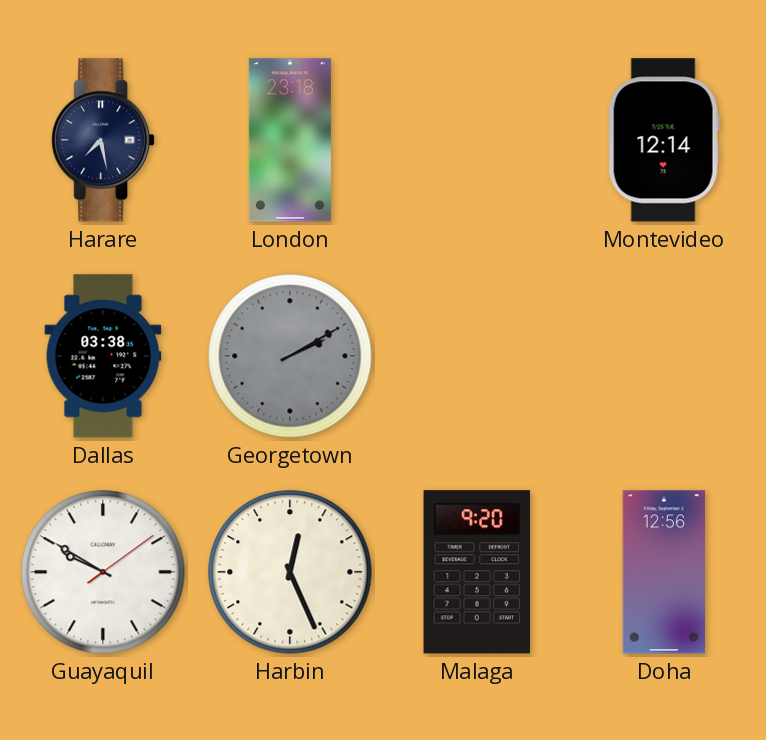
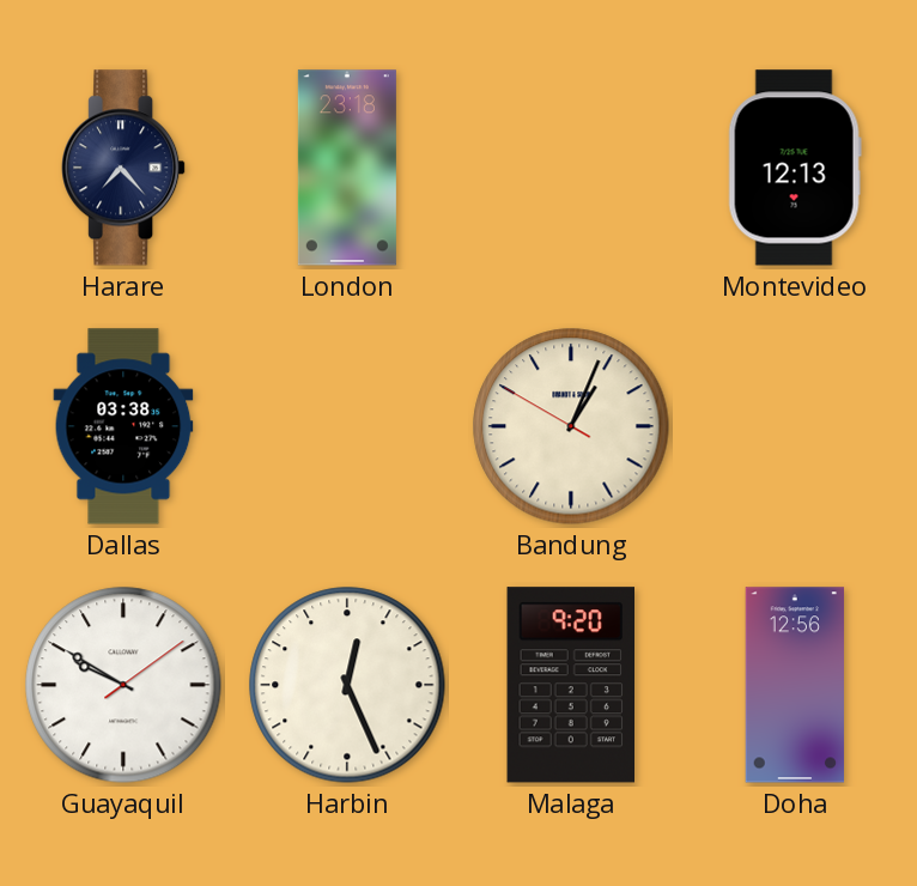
Harare: 7:28 -> 7:23 (123, 168)
Montevideo: 12:14 -> 12:13 (795, 168)
Georgetown: 2:10 -> none (290, 356)
Bandung: none -> 1:03 (571, 426)
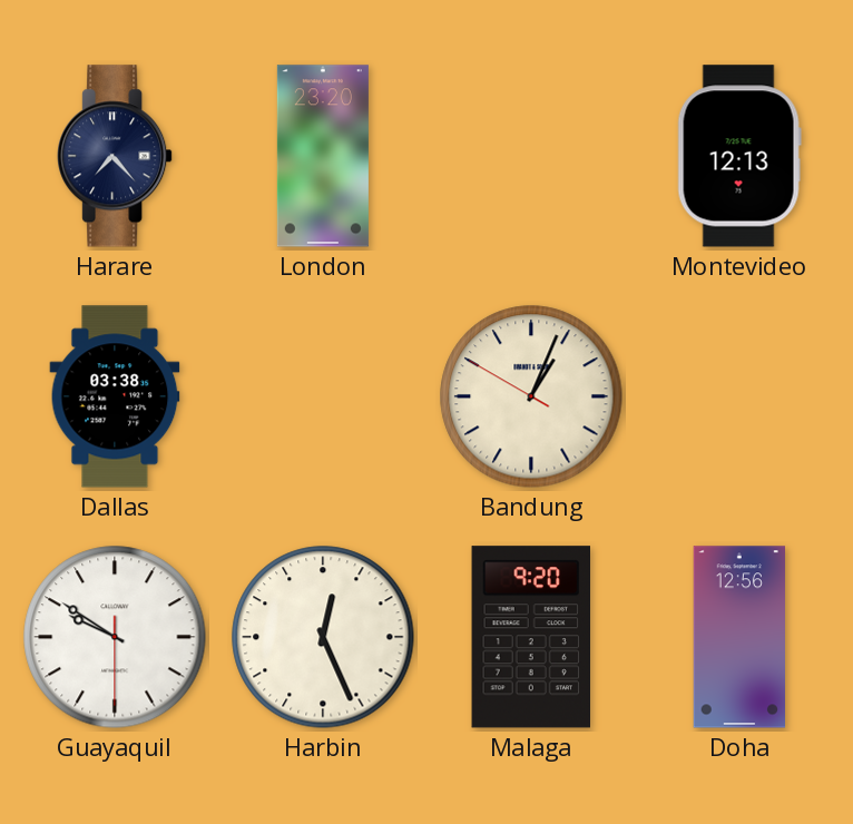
London: 23:18 -> 23:20 (323, 156)
Guayaquil: 9:50:09 -> 9:50:30 (115, 637)
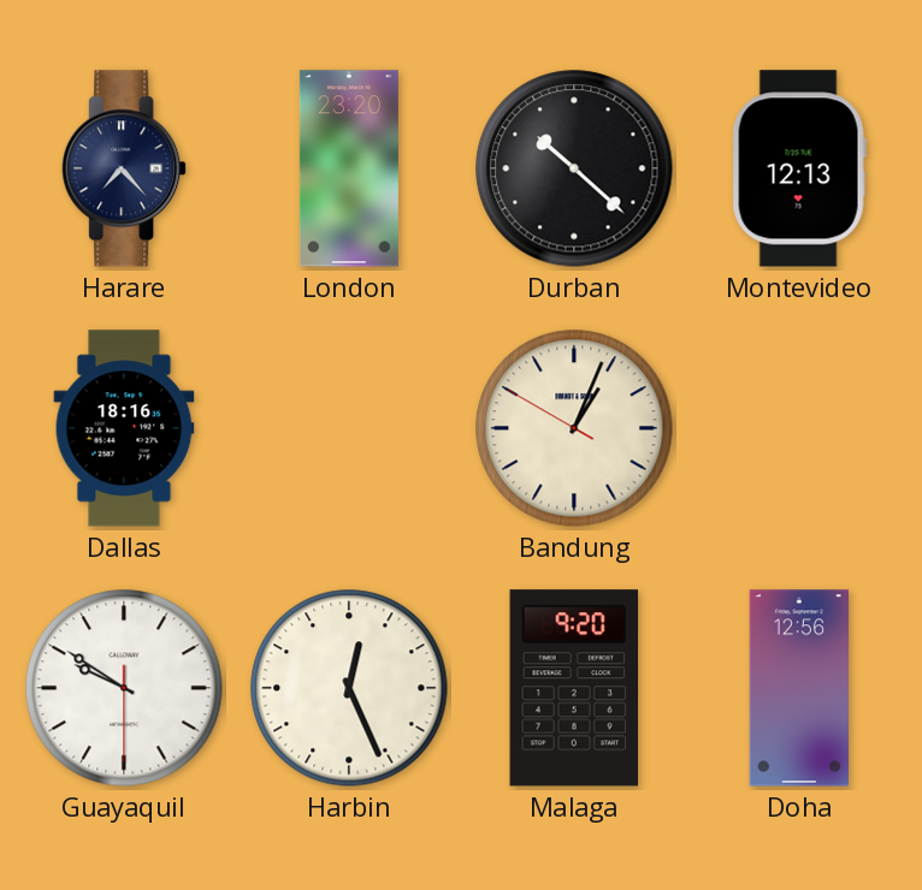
Durban: none -> 10:22 (574, 168)
Dallas: 03:38 -> 18:16 (124, 428)
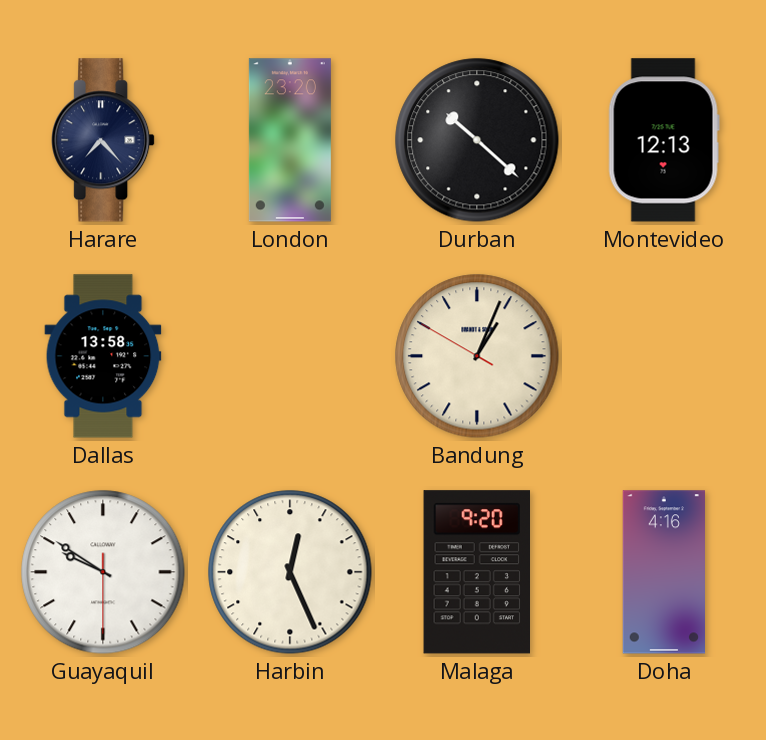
Dallas: 18:16 -> 13:58 (103, 356)
Doha: 12:56 -> 4:16 (664, 572)
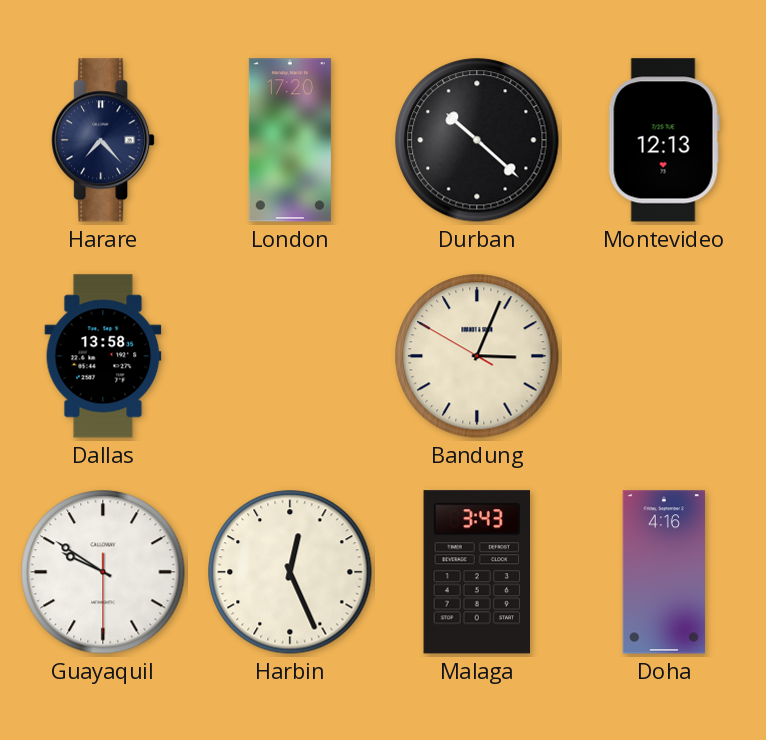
London: 23:20 -> 17:20 (290, 140)
Bandung: 1:03 -> 3:03 (477, 356)
Malaga: 9:20 -> 3:43 (476, 572)
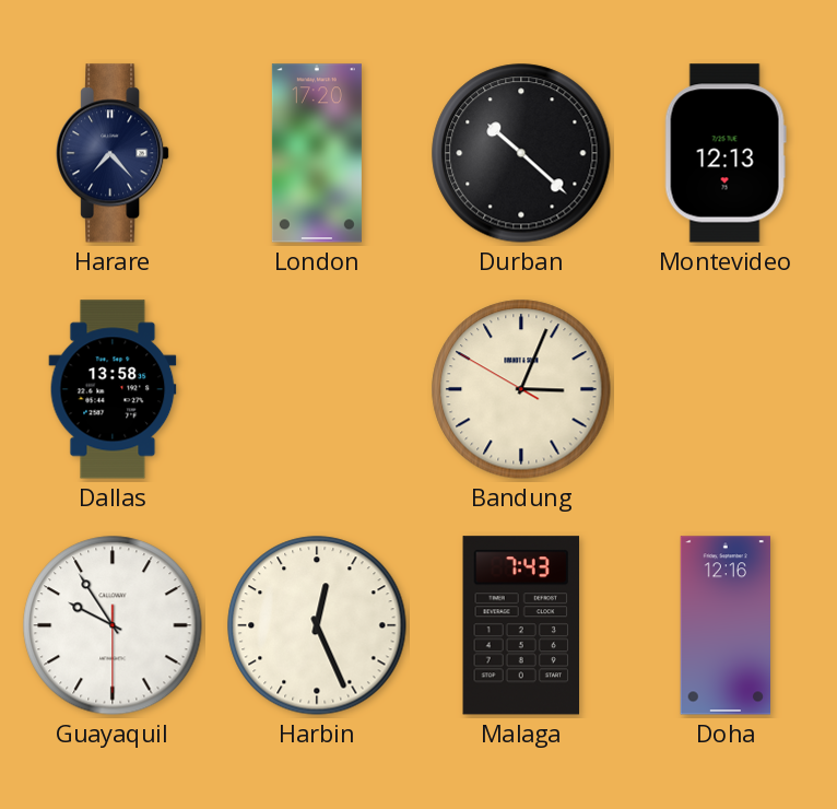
Guayaquil: 9:50 -> 9:54 (113, 625)
Malaga: 3:43 -> 7:43 (520, 625)
Doha: 4:16 -> 12:16 (726, 625)
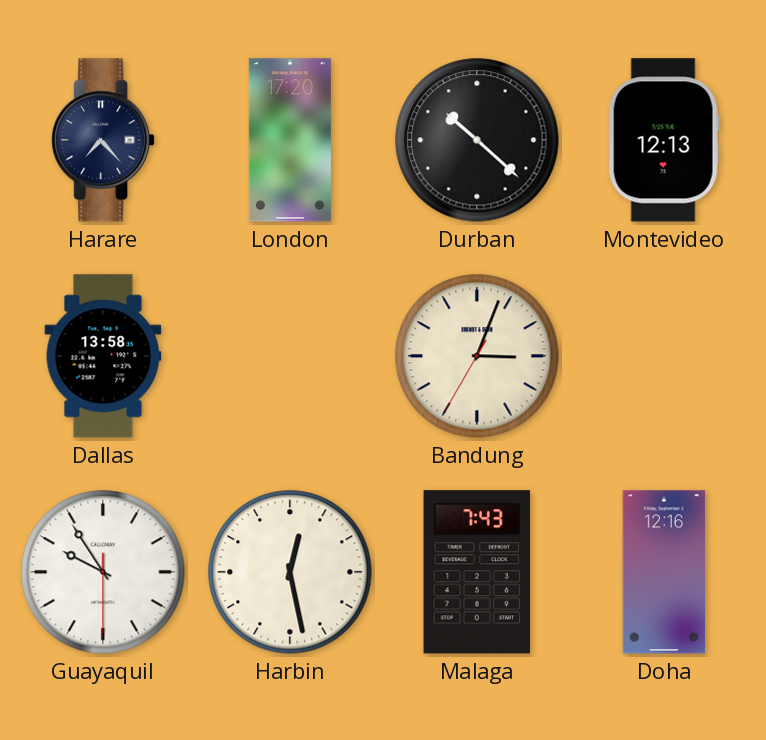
Bandung: 3:03:50 -> 3:03:35 (477, 356)
Harbin: 12:26 -> 12:28 (290, 572)
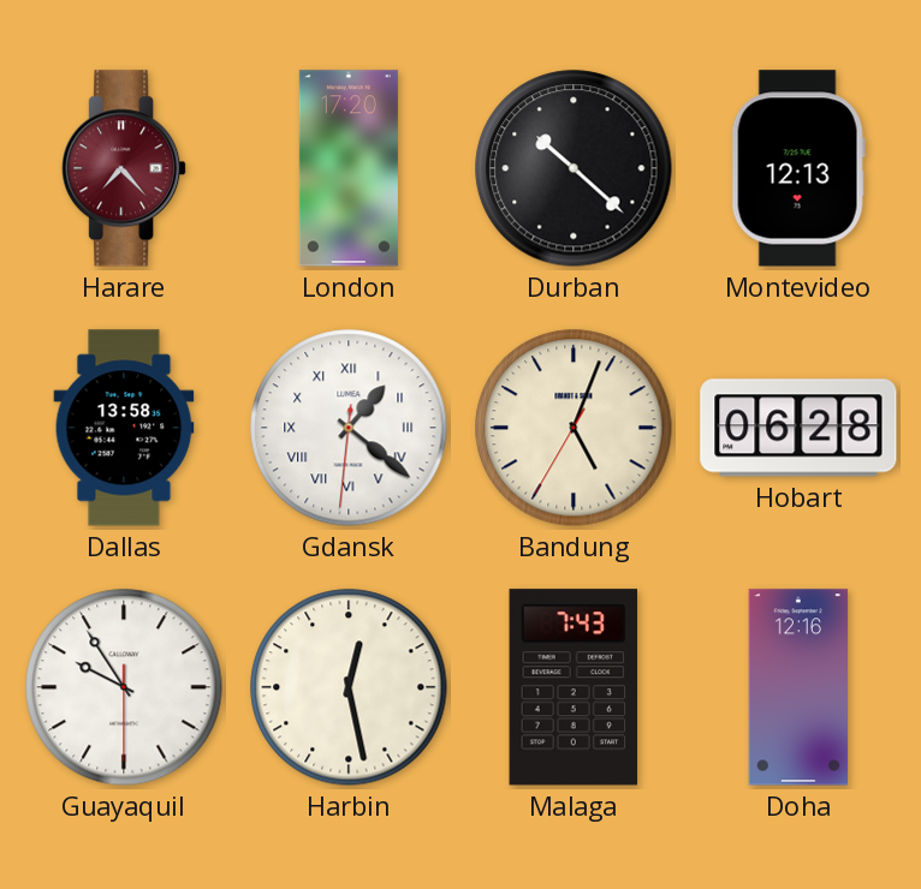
Harare dial: navy -> burgundy (124, 168)
Gdansk: none -> 1:21 (349, 428)
Bandung: 3:03 -> 5:03 (574, 428)
Hobart: none -> 06:28 (798, 428)
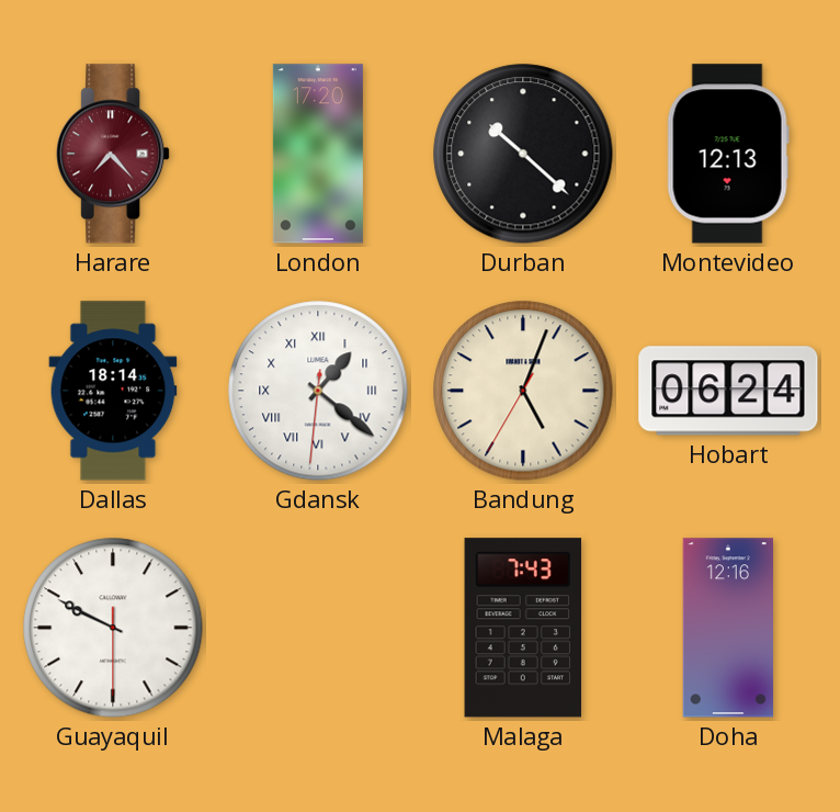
Dallas: 13:58 -> 18:14 (113, 391)
Hobart: 06:28 -> 06:24 (728, 391)
Guayaquil: 9:54 -> 9:49 (113, 628)
Harbin: 12:28 -> none (349, 687)
